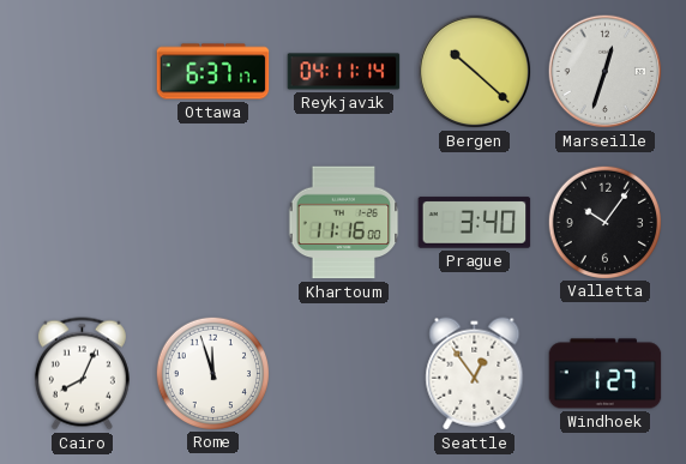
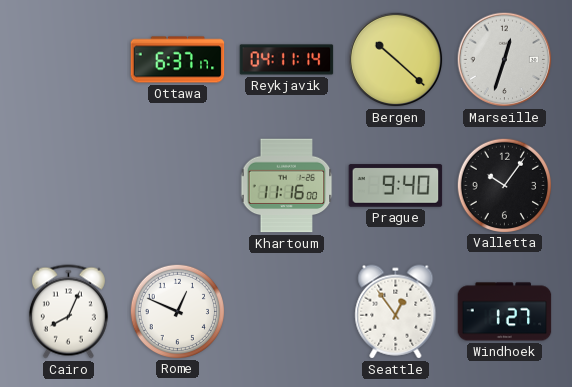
Prague: 3:40 -> 9:40 (396, 186)
Rome: 11:57 -> 12:49 (177, 311)
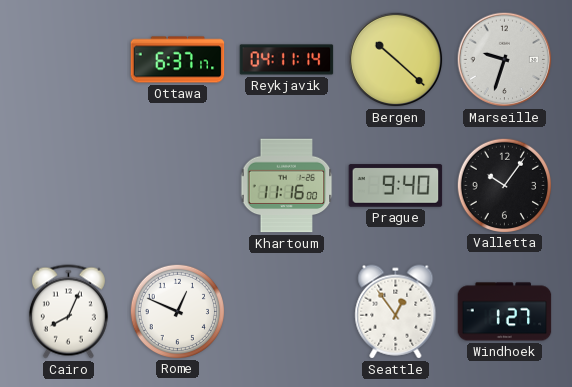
Marseille: 12:33 -> 9:33 (505, 60)
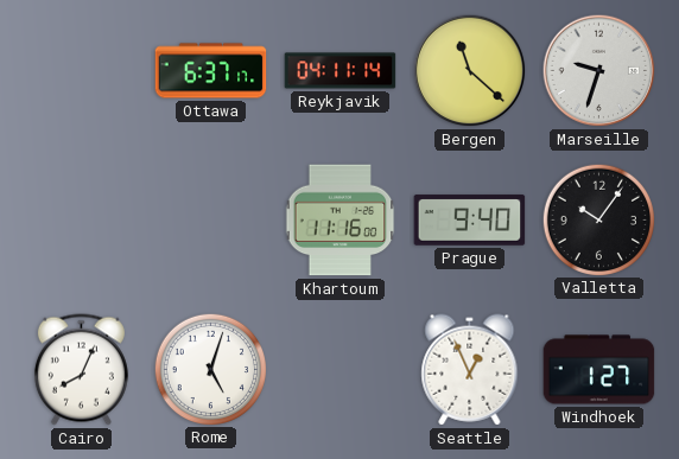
Bergen: 10:22 -> 11:22 (470, 71)
Rome: 12:49 -> 5:03 (210, 369)
Seattle: 12:54 -> 12:56 (470, 370)
